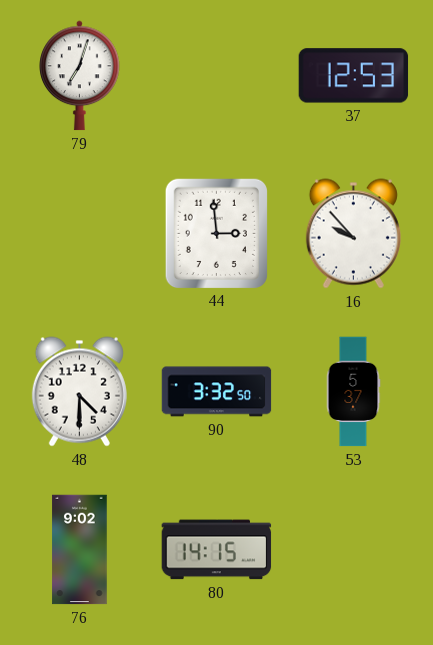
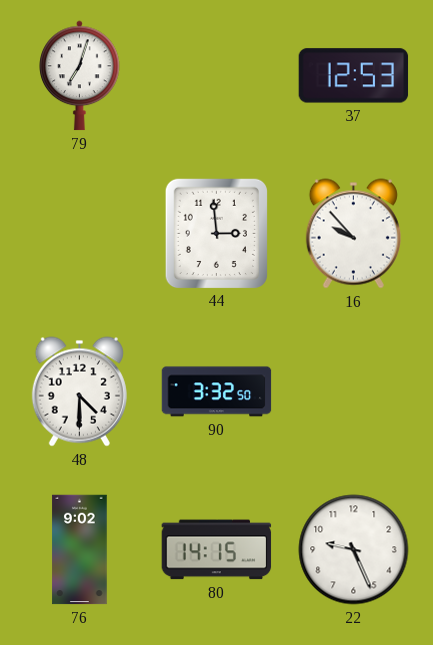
53: 5:37 -> none (353, 392)
22: none -> 9:26 (354, 550)
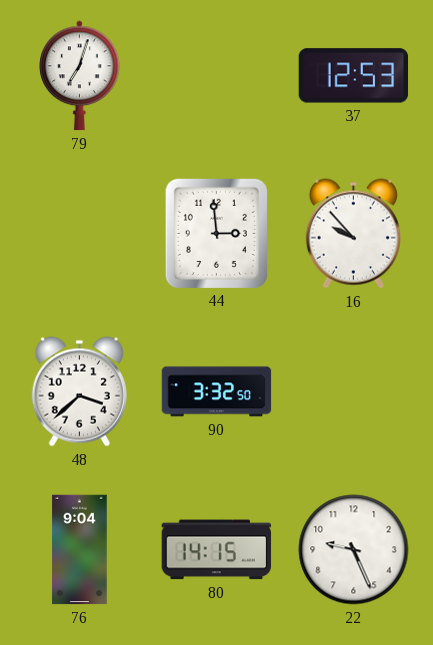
48: 4:30 -> 3:38 (79, 392)
76: 9:02 -> 9:04 (80, 550)
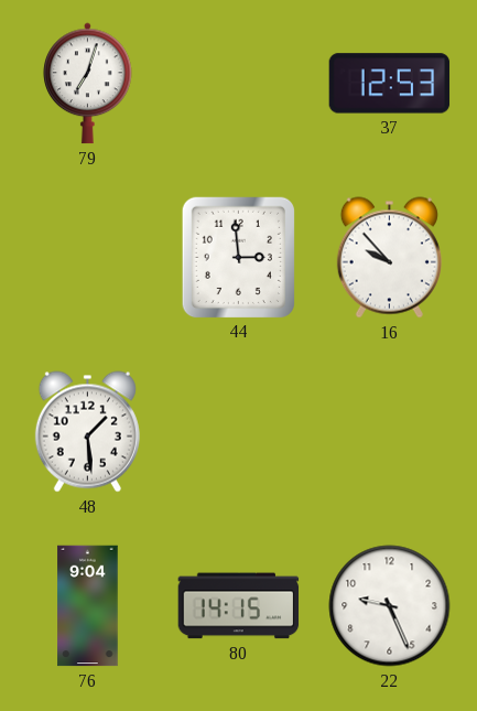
48: 3:38 -> 1:29 (87, 432)
90: 3:32 -> none (217, 392)
